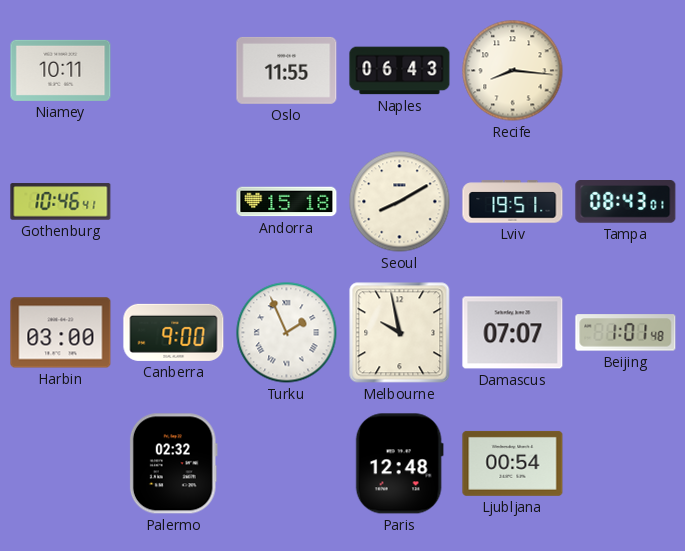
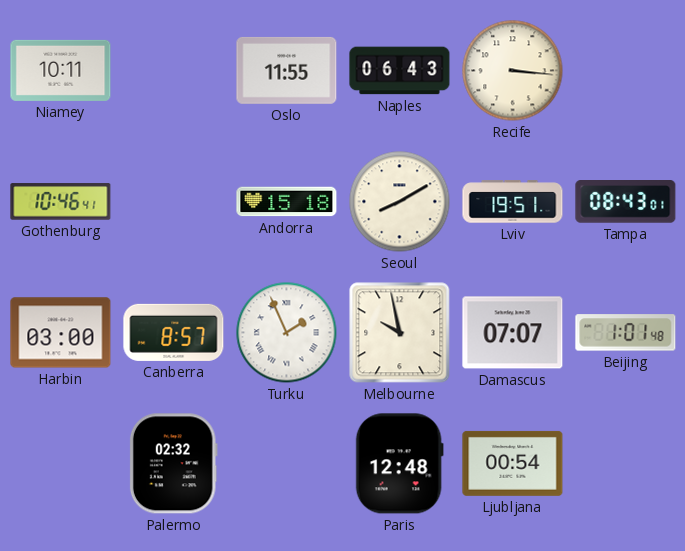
Recife: 8:16 -> 3:16 (513, 71)
Canberra: 9:00 -> 8:57 (174, 332)
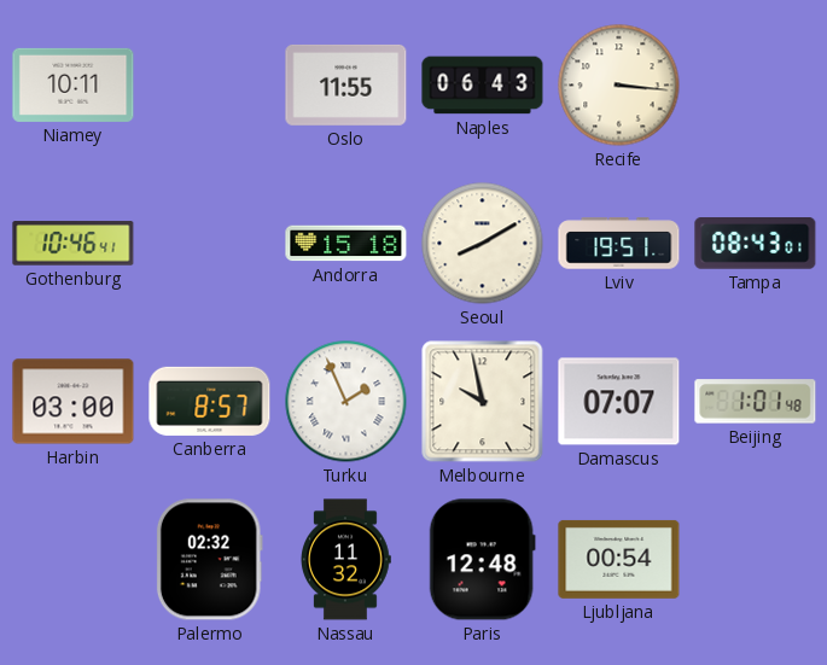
Nassau: none -> 11:32 (346, 560)
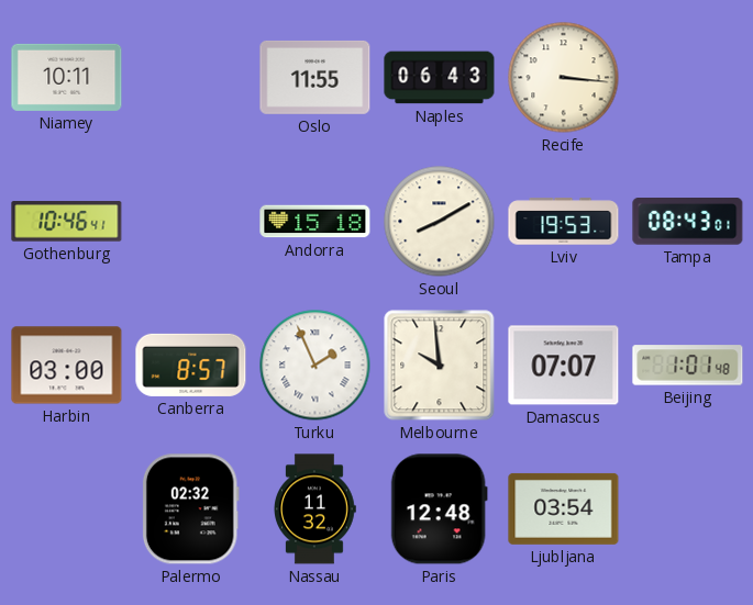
Lviv: 19:51 -> 19:53 (564, 222)
Melbourne: 9:58 -> 9:59 (440, 366)
Ljubljana: 00:54 -> 03:54 (564, 508)
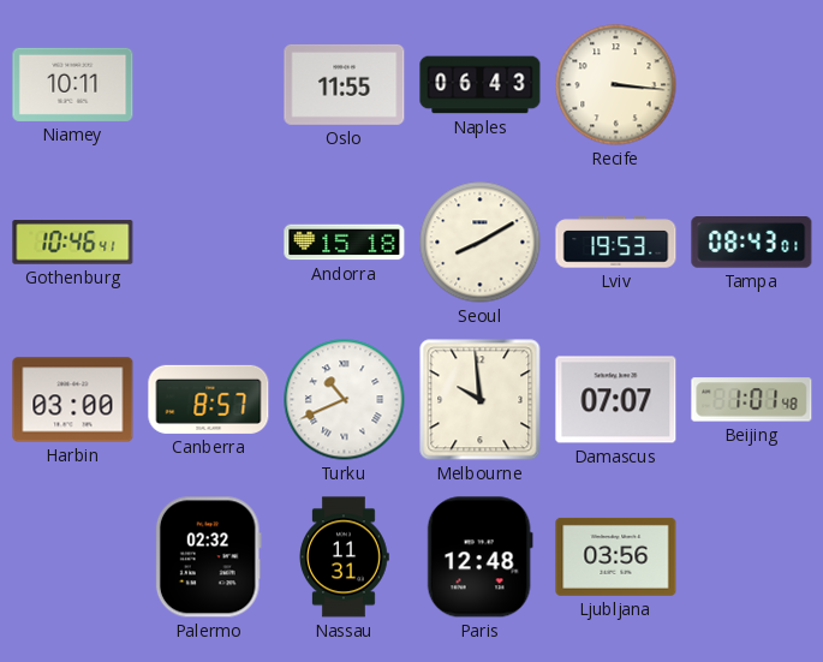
Turku: 1:56 -> 10:41 (345, 400)
Nassau: 11:32 -> 11:31 (345, 557)
Ljubljana: 03:54 -> 03:56 (616, 556)
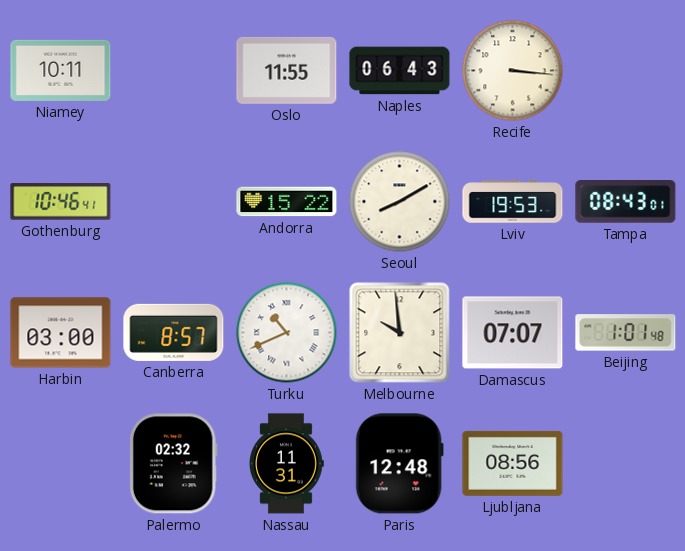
Andorra: 15:18 -> 15:22 (287, 202)
Ljubljana: 03:56 -> 08:56 (513, 463)
